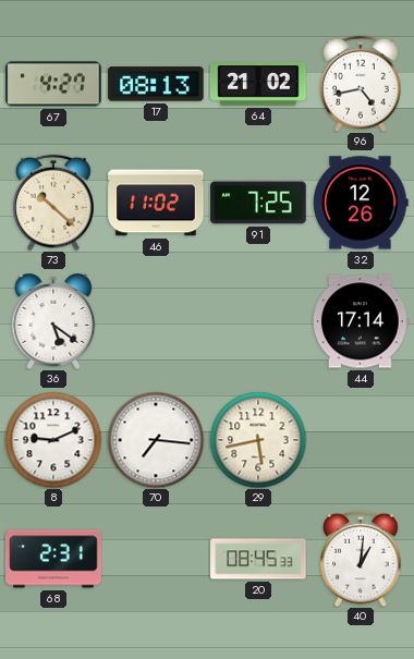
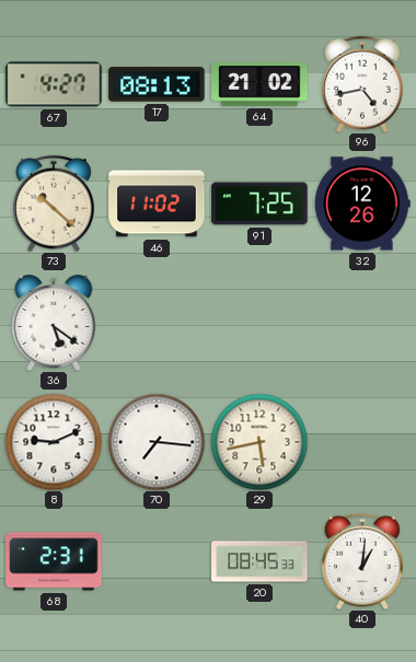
44: 17:14 -> none (362, 321)
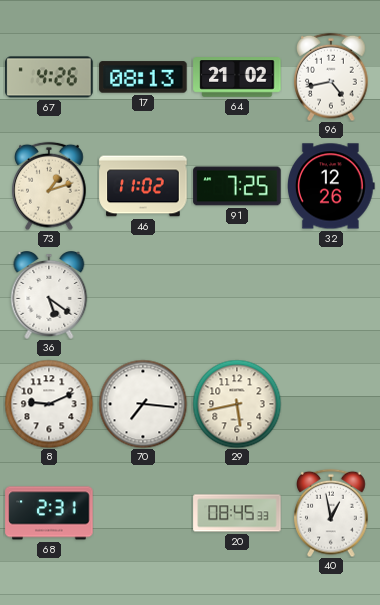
67: 4:27 -> 4:26 (49, 77)
73: 10:22 -> 1:12 (49, 186)
40: 1:01 -> 12:58 (331, 513)
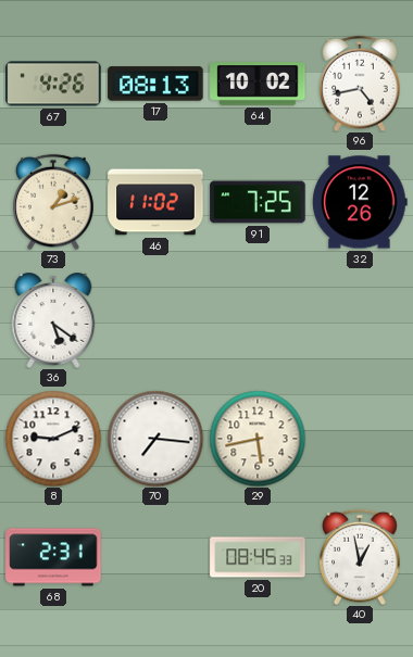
64: 21:02 -> 10:02 (258, 84)
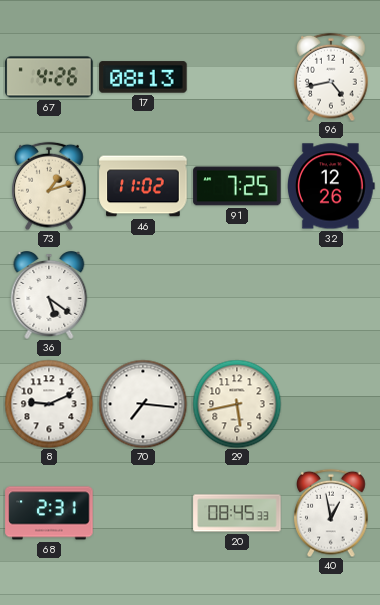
64: 10:02 -> none (258, 84)
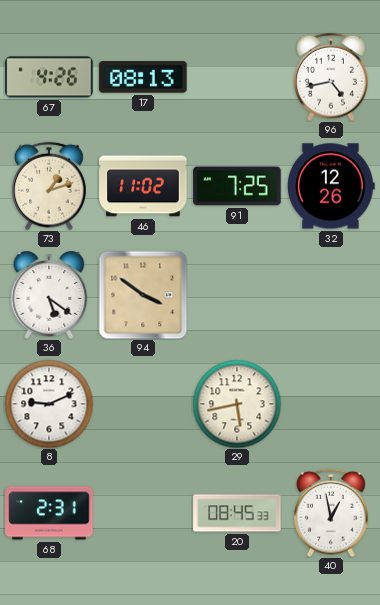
94: none -> 3:51 (143, 295)
70: 7:16 -> none (143, 404)
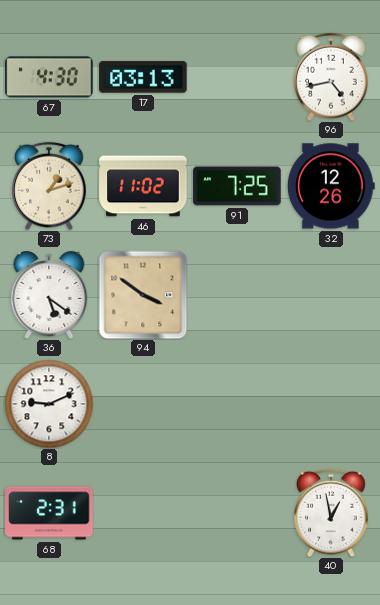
67: 4:26 -> 4:30 (49, 77)
17: 08:13 -> 03:13 (143, 77)
29: 5:43 -> none (237, 404)
20: 08:45 -> none (237, 513)
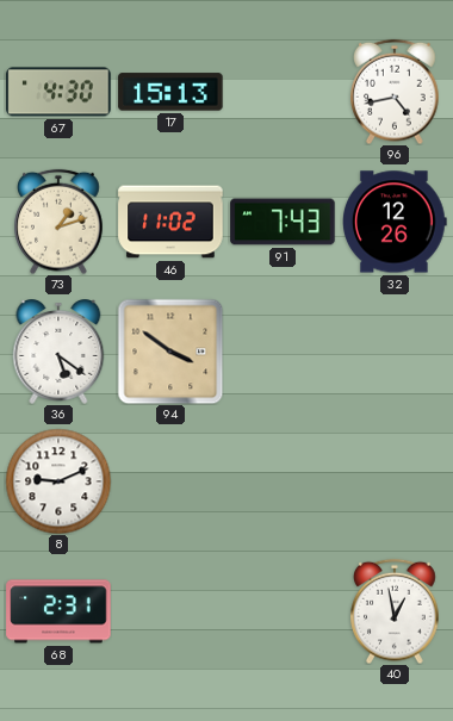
17: 03:13 -> 15:13 (170, 92)
91: 7:25 -> 7:43 (283, 222)
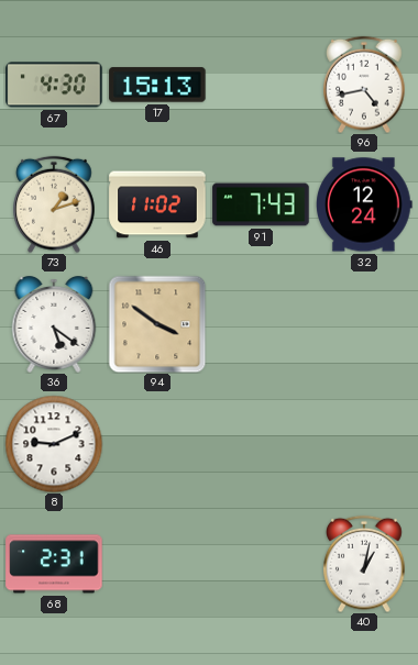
32: 12:26 -> 12:24 (365, 204)
40: 12:58 -> 1:02 (364, 564)
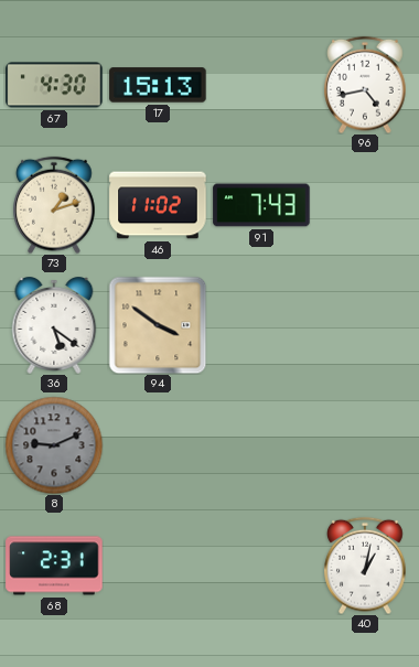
32: 12:24 -> none (365, 204)
8 dial: white -> grey (54, 445)
